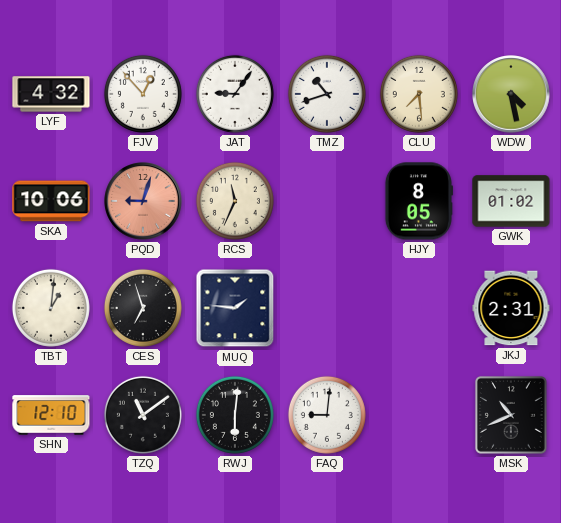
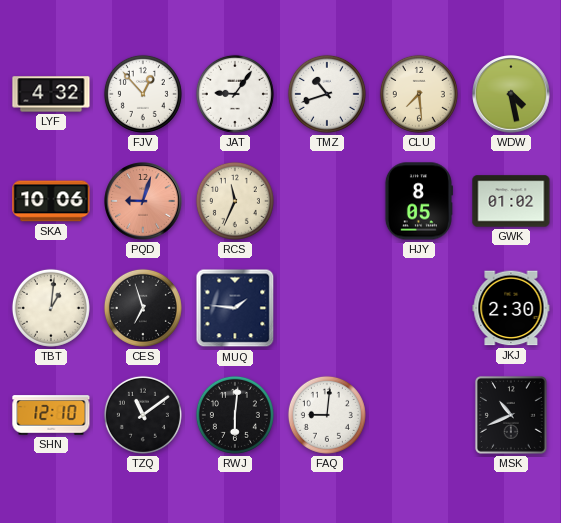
JKJ: 2:31 -> 2:30 (511, 308)
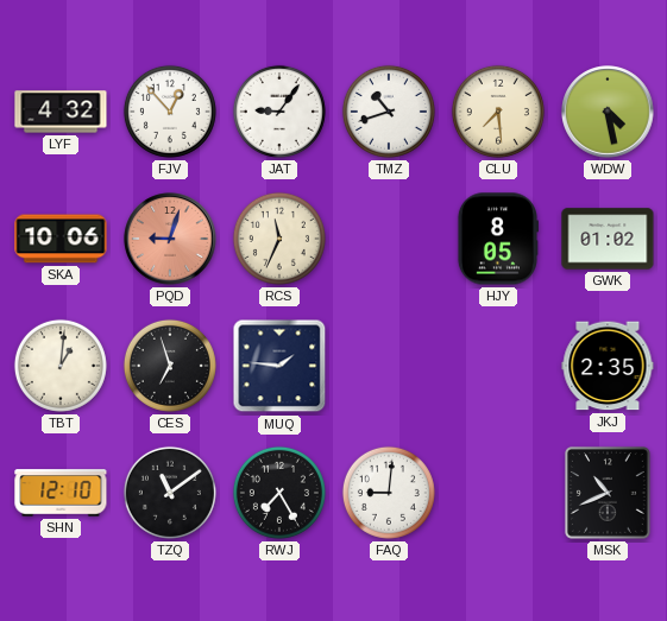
JKJ: 2:30 -> 2:35 (608, 366)
RWJ: 6:01 -> 7:25 (279, 493)
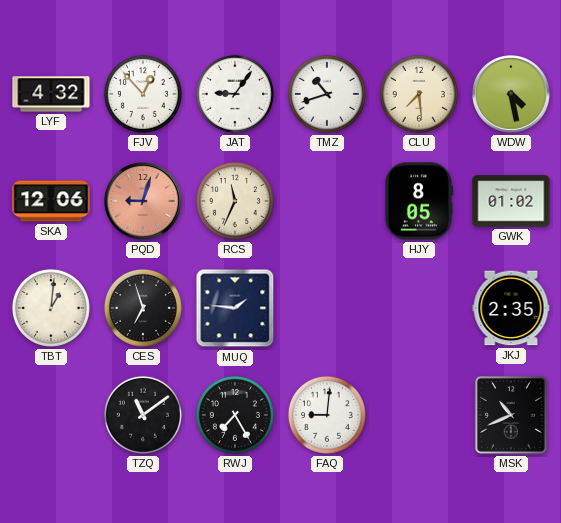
SKA: 10:06 -> 12:06 (51, 201)
SHN: 12:10 -> none (61, 493)
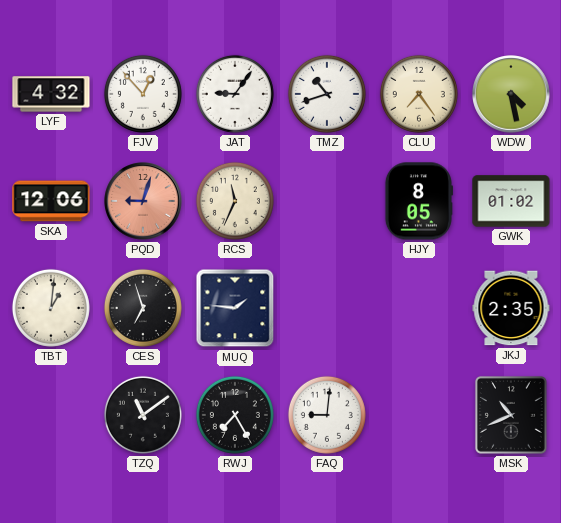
CLU: 7:29 -> 7:24 (419, 94)
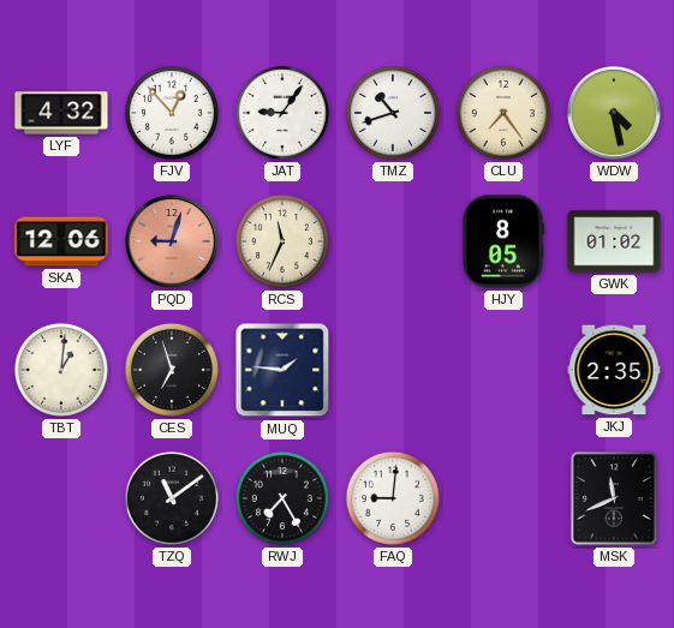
MSK: 10:41 -> 11:41 (614, 498)
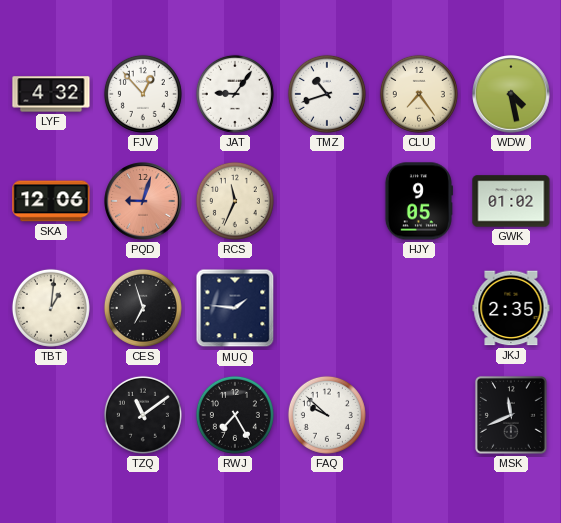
HJY: 8:05 -> 9:05 (418, 201)
FAQ: 9:01 -> 9:52 (327, 415)
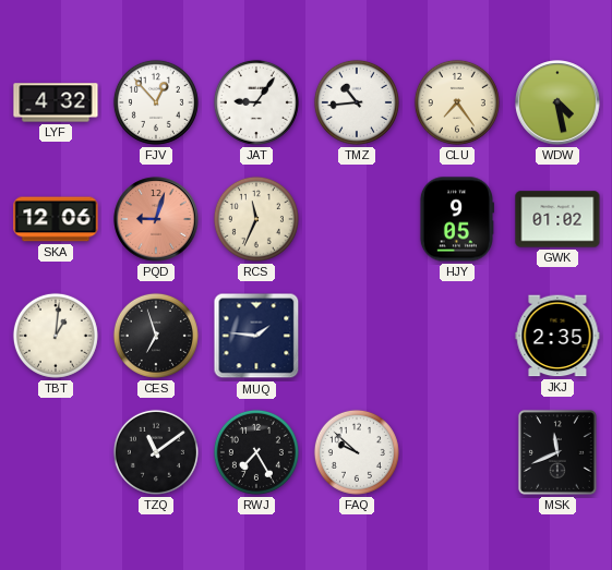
TMZ: 10:42 -> 10:44 (357, 102)
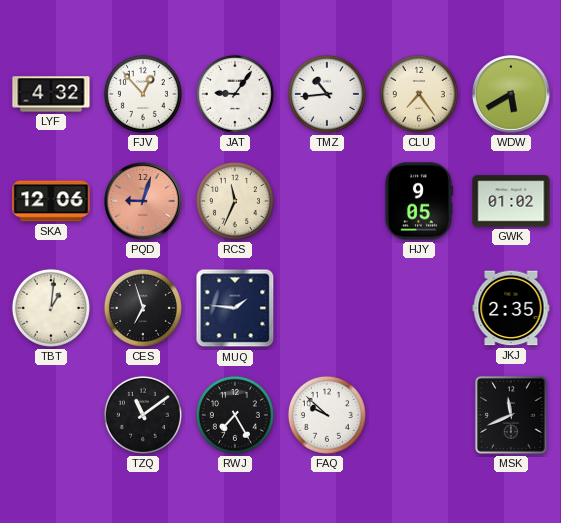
WDW: 4:28 -> 5:40 (511, 94)
